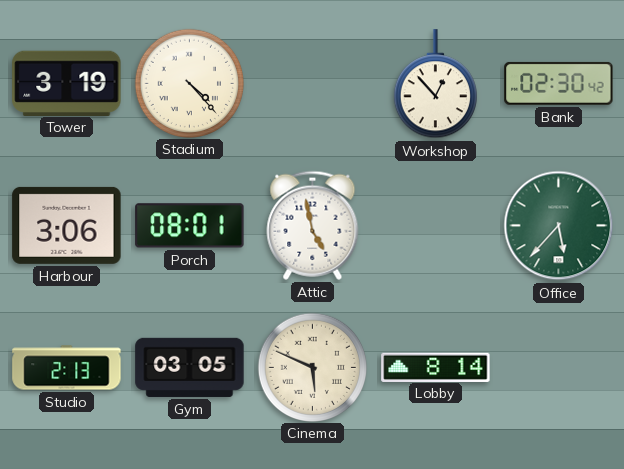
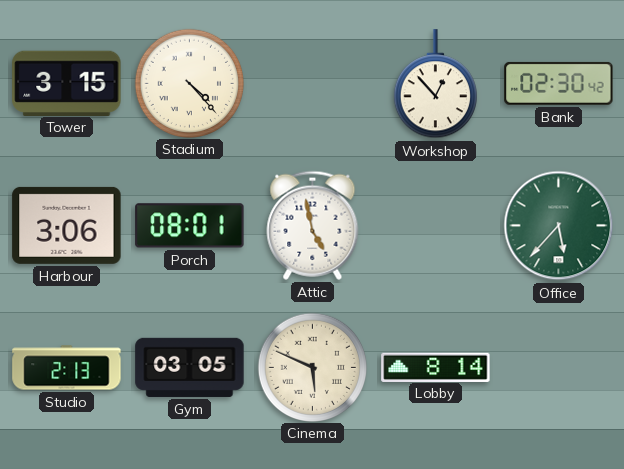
Tower: 3:19 -> 3:15 (67, 83)
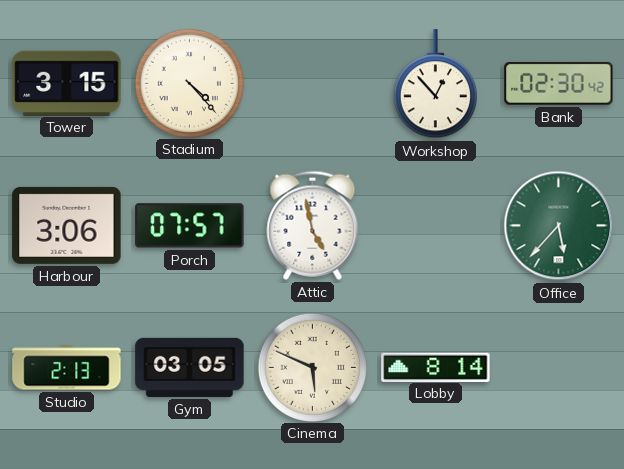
Porch: 08:01 -> 07:57 (190, 226)
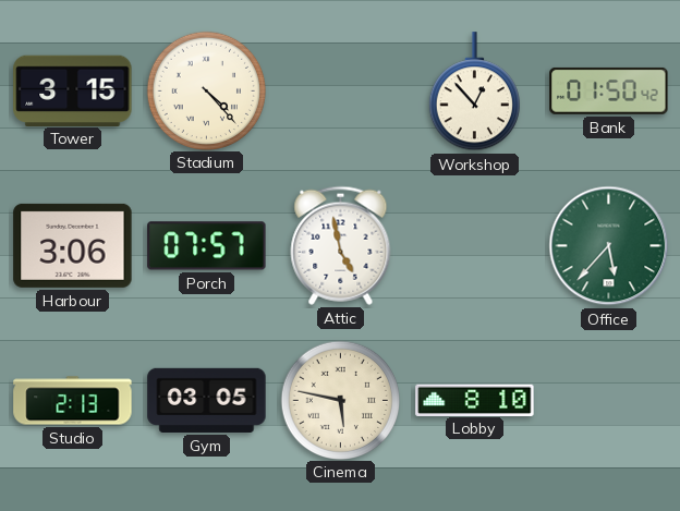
Bank: 02:30 -> 01:50 (609, 90)
Cinema: 5:49 -> 5:47 (340, 400)
Lobby: 8:14 -> 8:10 (475, 400)
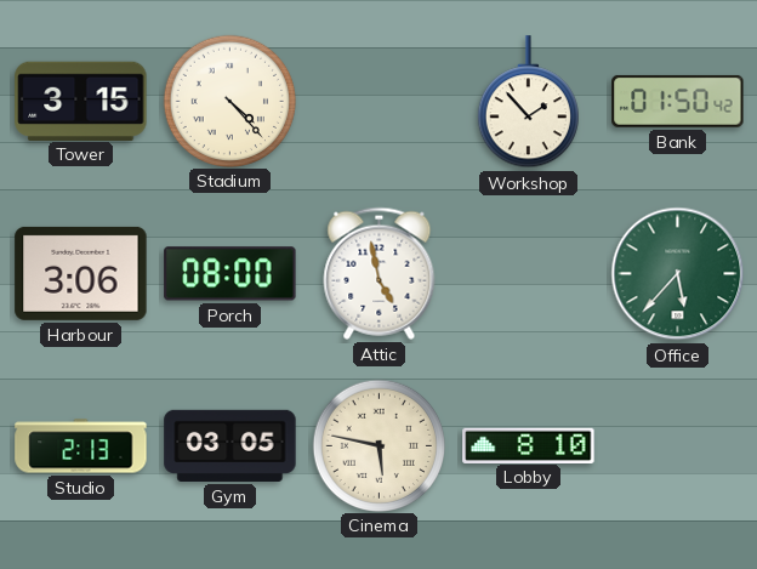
Workshop: 12:53 -> 1:53 (528, 102)
Porch: 07:57 -> 08:00 (230, 274)
